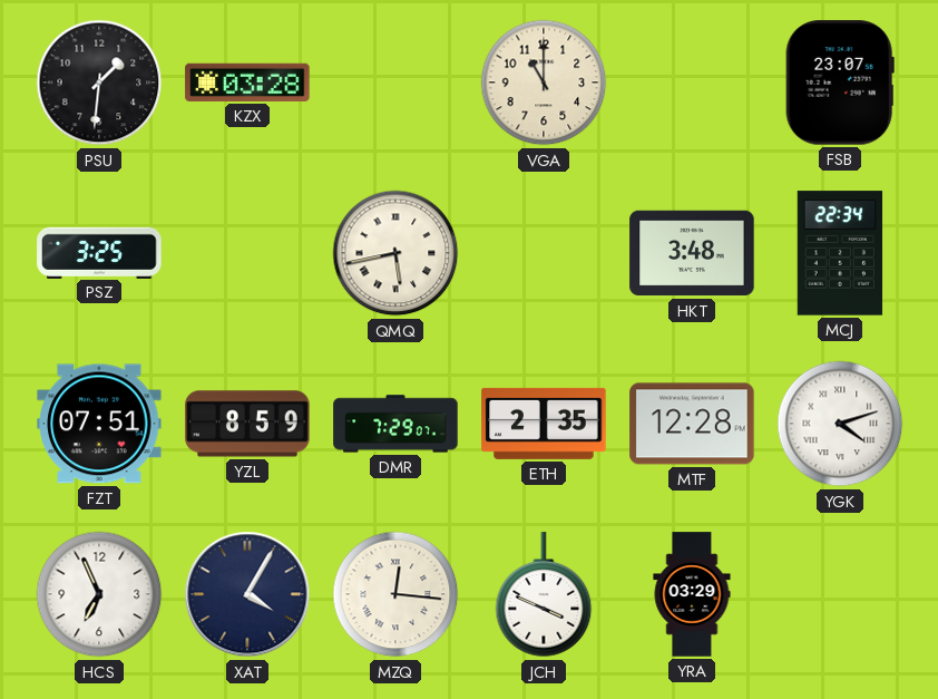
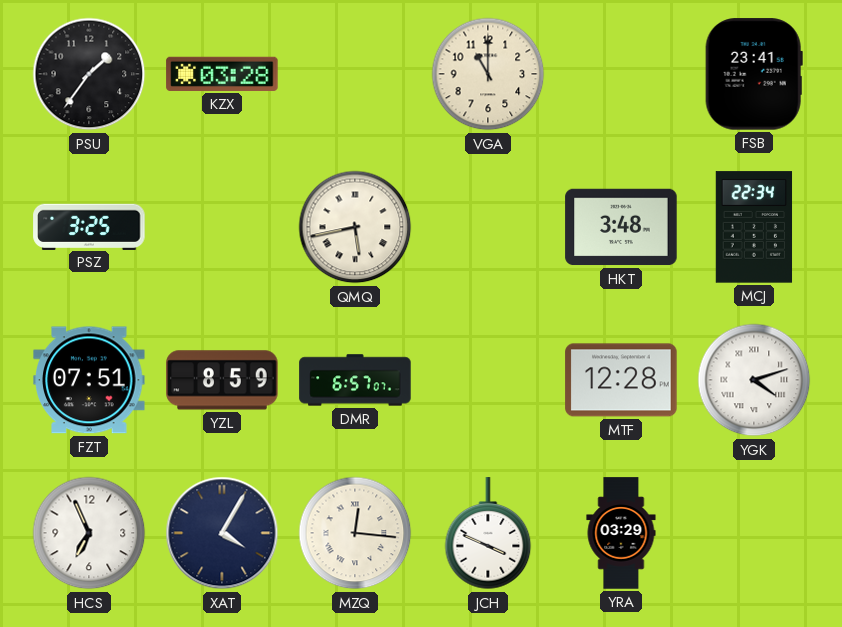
PSU: 1:31 -> 1:36 (89, 74)
FSB: 23:07 -> 23:41 (754, 74)
DMR: 7:29 -> 6:57 (355, 380)
ETH: 2:35 -> none (544, 424)
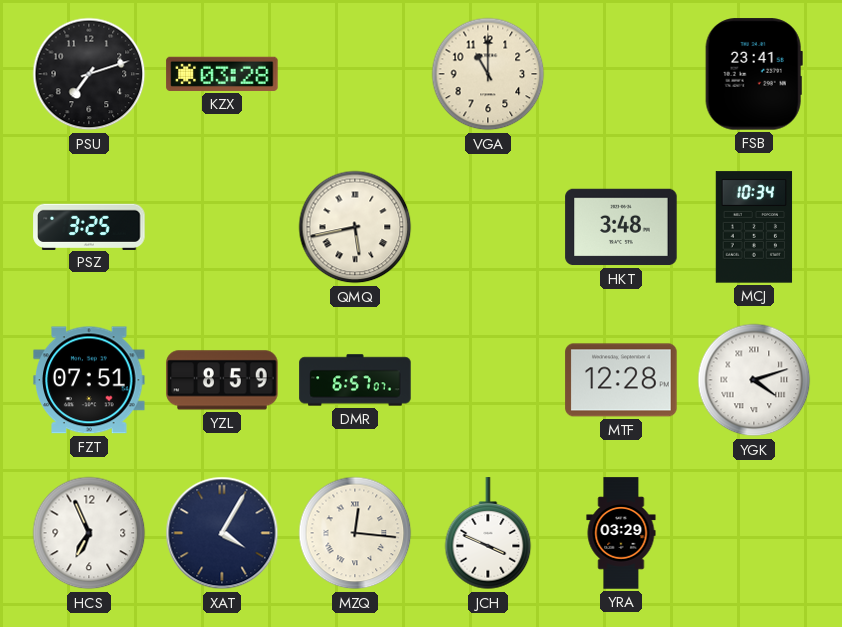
PSU: 1:36 -> 7:12 (89, 74)
MCJ: 22:34 -> 10:34 (754, 227)
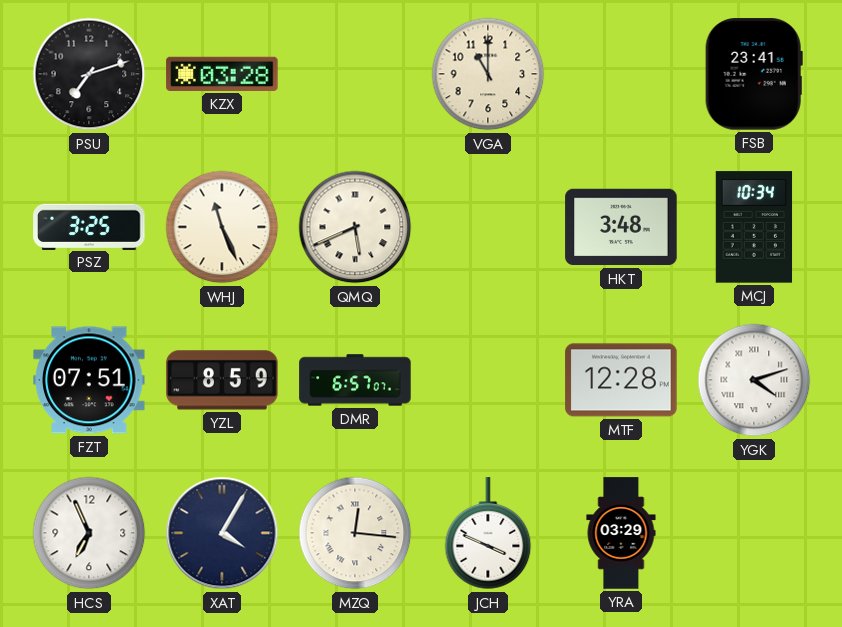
WHJ: none -> 11:26 (222, 227)
QMQ: 5:43 -> 5:41 (355, 227)
